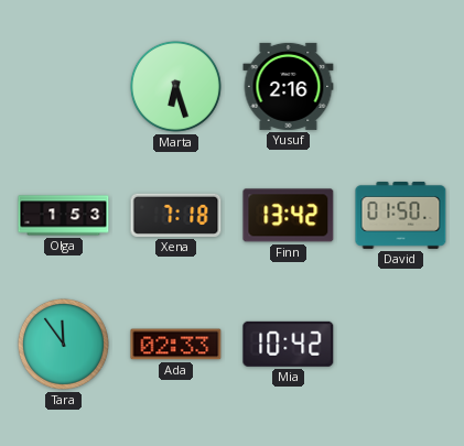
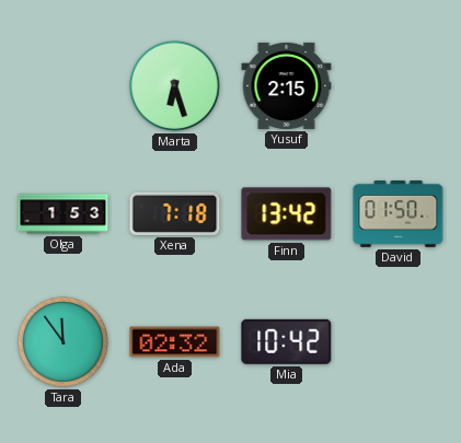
Yusuf: 2:16 -> 2:15 (287, 85)
Ada: 02:33 -> 02:32 (175, 342)
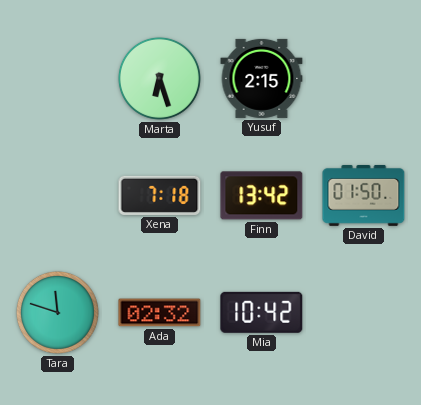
Olga: 1:53 -> none (64, 214)
Tara: 11:54 -> 11:48 (57, 312)
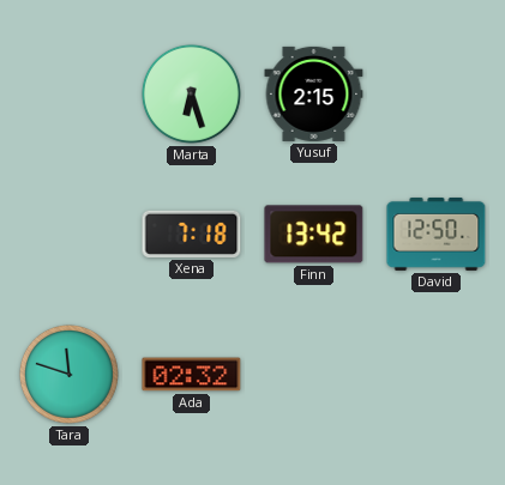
David: 01:50 -> 12:50 (437, 234)
Mia: 10:42 -> none (262, 312)
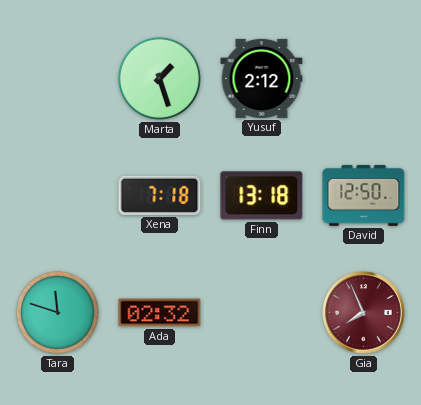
Marta: 6:27 -> 1:27 (159, 78)
Yusuf: 2:15 -> 2:12 (262, 78)
Finn: 13:42 -> 13:18 (262, 196)
Gia: none -> 7:56 (364, 313)
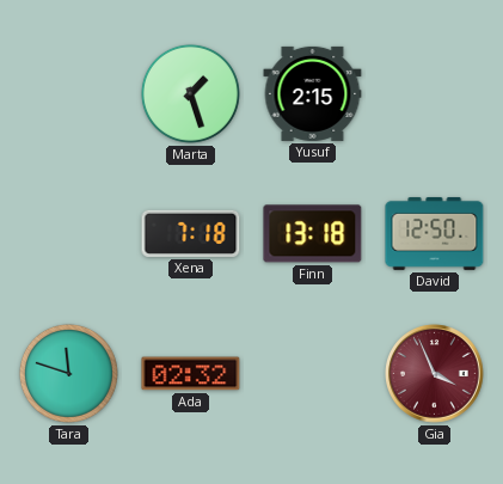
Yusuf: 2:12 -> 2:15 (313, 93)
Gia: 7:56 -> 3:56 (435, 374)
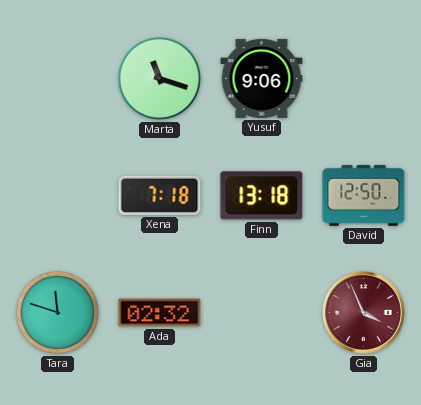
Marta: 1:27 -> 11:18 (159, 78)
Yusuf: 2:15 -> 9:06 (262, 78)
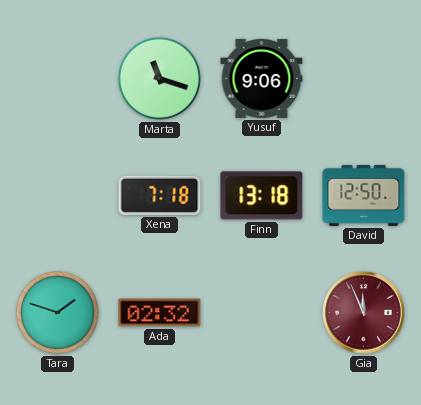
Tara: 11:48 -> 1:48 (57, 312)
Gia: 3:56 -> 11:56 (364, 313)
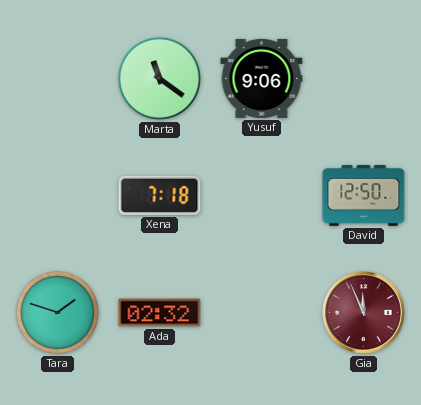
Marta: 11:18 -> 11:21 (159, 78)
Finn: 13:18 -> none (262, 196)
